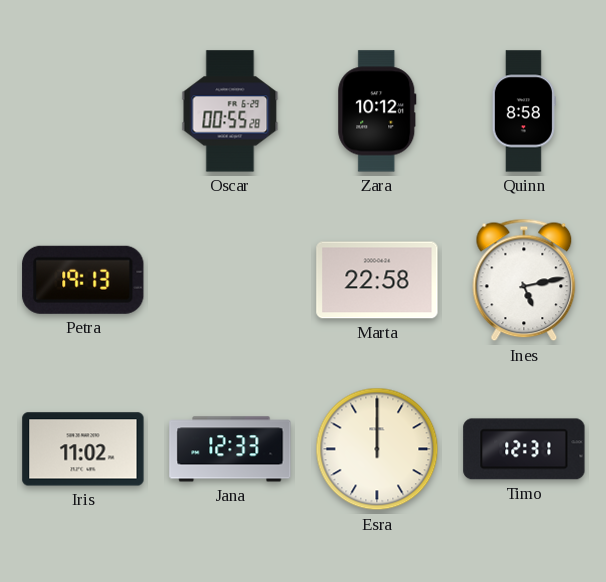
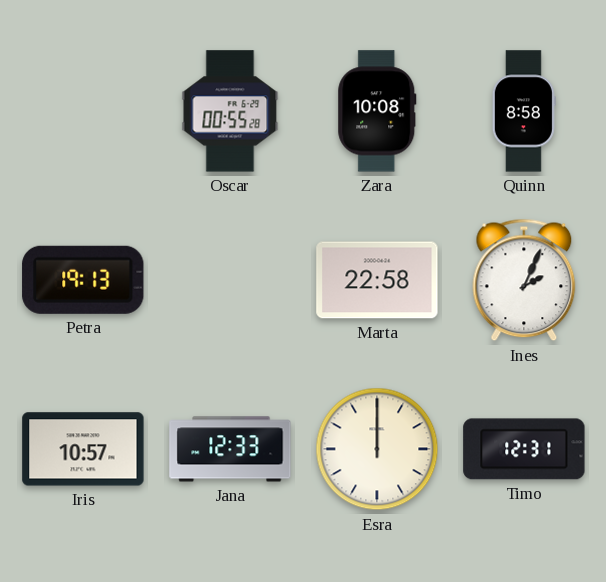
Zara: 10:12 -> 10:08 (377, 111)
Ines: 5:13 -> 2:04 (524, 280)
Iris: 11:02 -> 10:57 (83, 449)
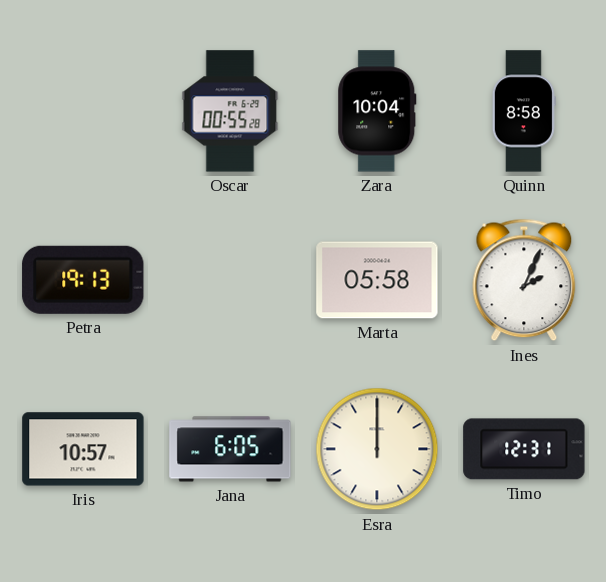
Zara: 10:08 -> 10:04 (377, 111)
Marta: 22:58 -> 05:58 (377, 280)
Jana: 12:33 -> 6:05 (230, 449)
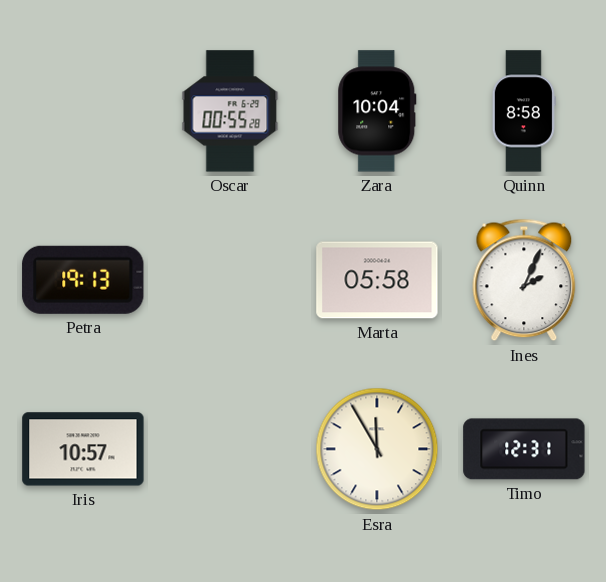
Jana: 6:05 -> none (230, 449)
Esra: 12:00 -> 11:55 (377, 449)
